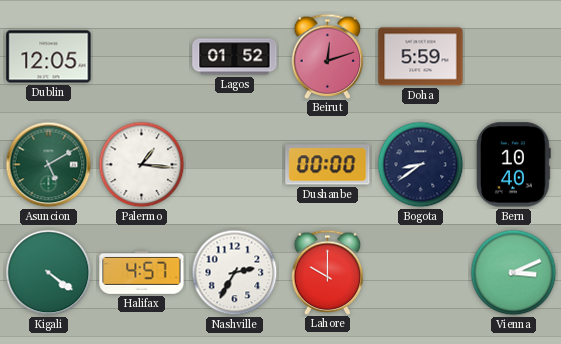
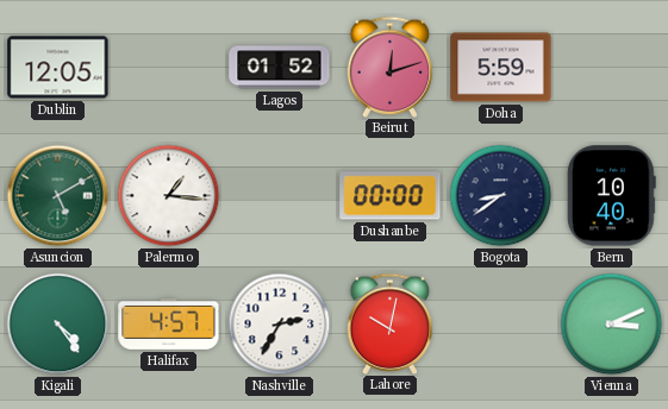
Kigali: 4:21 -> 4:24 (58, 325)
Lahore: 10:00 -> 10:02 (391, 323)
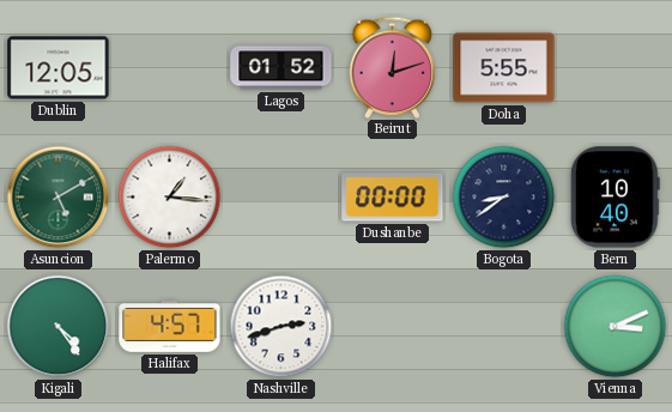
Doha: 5:59 -> 5:55 (504, 68)
Nashville: 2:35 -> 2:42 (281, 327)
Lahore: 10:02 -> none (391, 323)
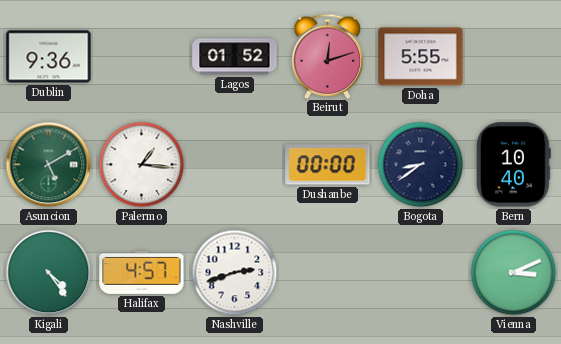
Dublin: 12:05 -> 9:36 (49, 57)
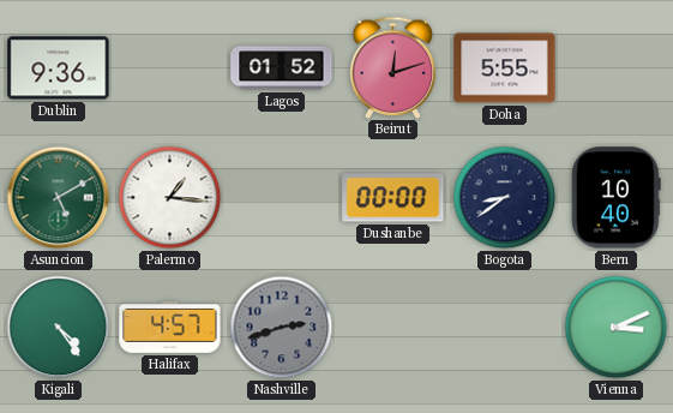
Nashville dial: white -> grey (282, 328)
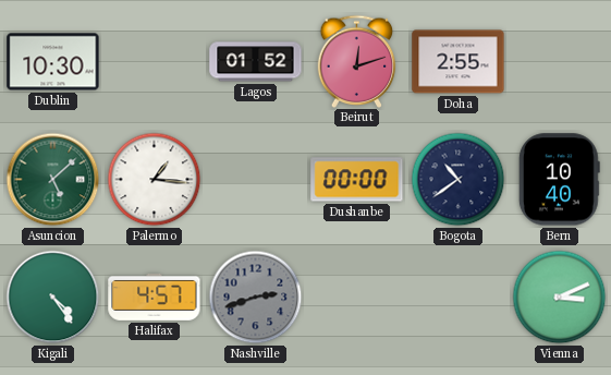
Dublin: 9:36 -> 10:30 (53, 62)
Doha: 5:55 -> 2:55 (459, 62)
Asuncion: 5:10 -> 5:08 (53, 180)
Bogota: 8:39 -> 10:39 (459, 180)
